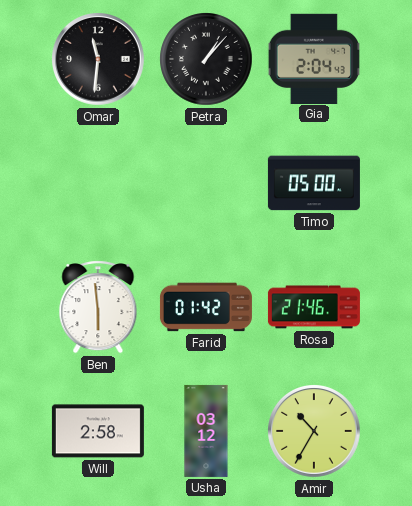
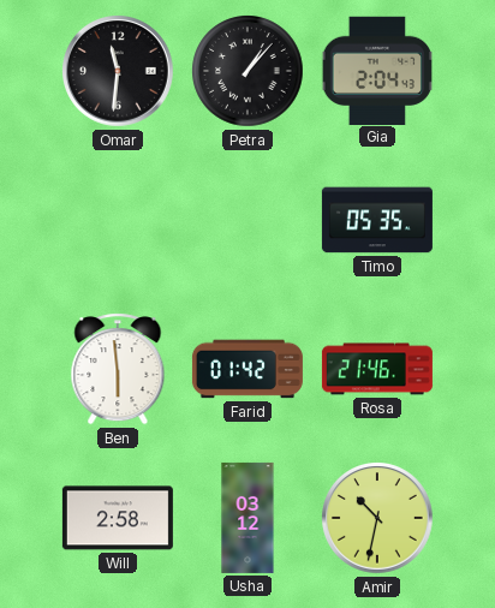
Timo: 05:00 -> 05:35 (377, 220)
Amir: 10:35 -> 10:32 (378, 519)
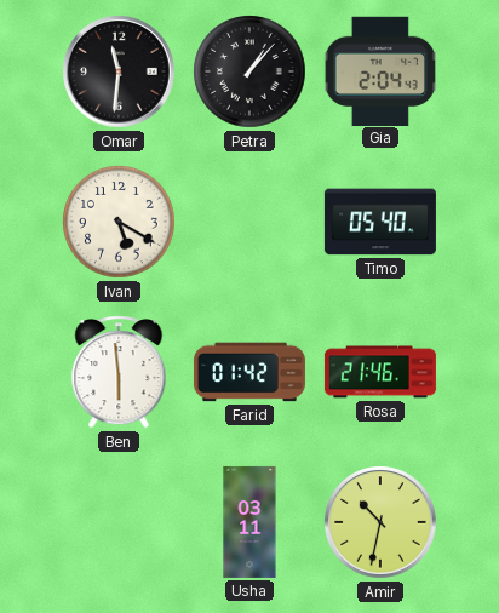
Ivan: none -> 5:20 (119, 222)
Timo: 05:35 -> 05:40 (380, 222)
Will: 2:58 -> none (118, 518)
Usha: 03:12 -> 03:11 (249, 522)
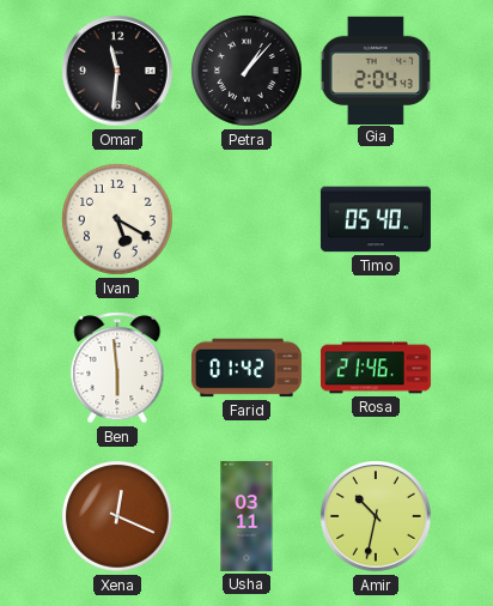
Xena: none -> 12:19 (117, 516)
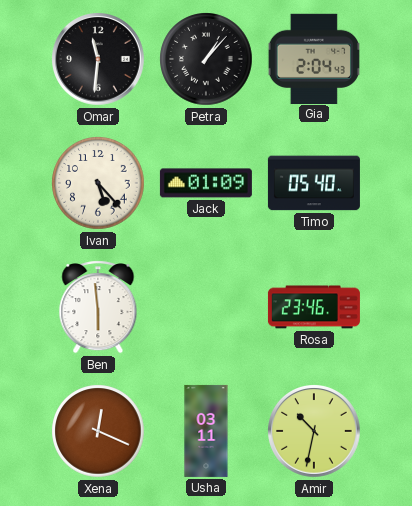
Ivan: 5:20 -> 5:23 (98, 183)
Jack: none -> 01:09 (206, 183)
Farid: 01:42 -> none (246, 368)
Rosa: 21:46 -> 23:46 (314, 307)
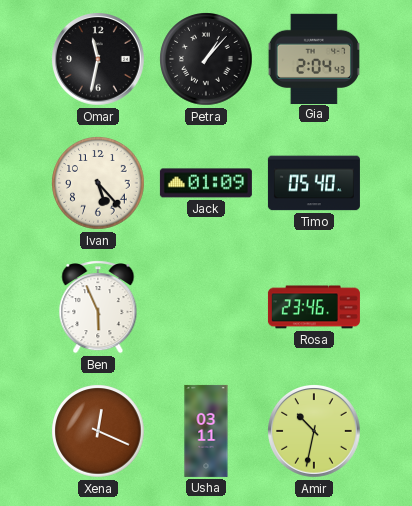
Omar: 11:31 -> 11:32 (99, 60)
Ben: 5:59 -> 5:56 (98, 307)
